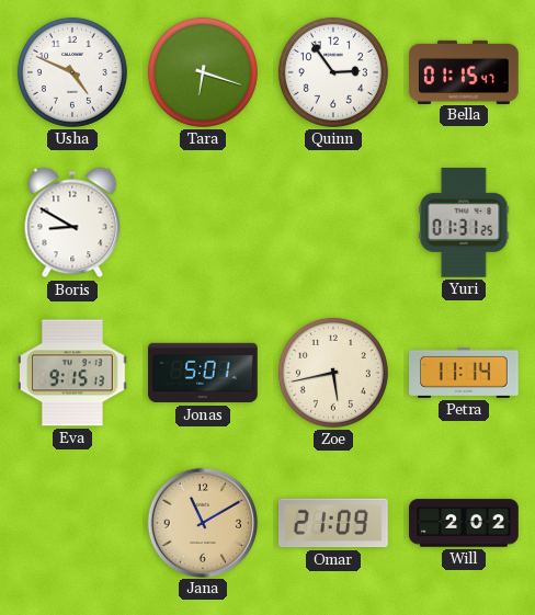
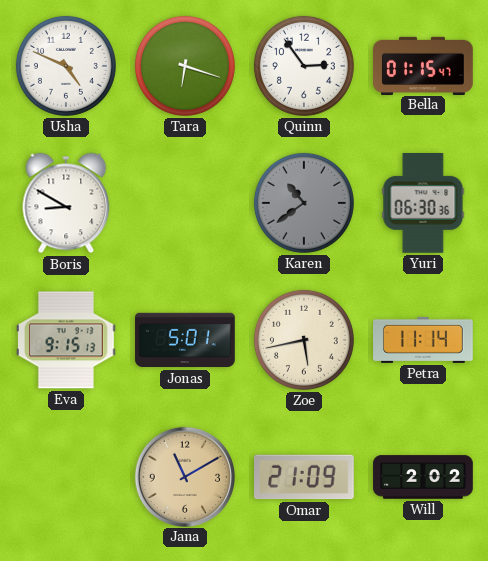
Karen: none -> 10:39 (304, 203)
Yuri: 01:31 -> 06:30 (423, 204)
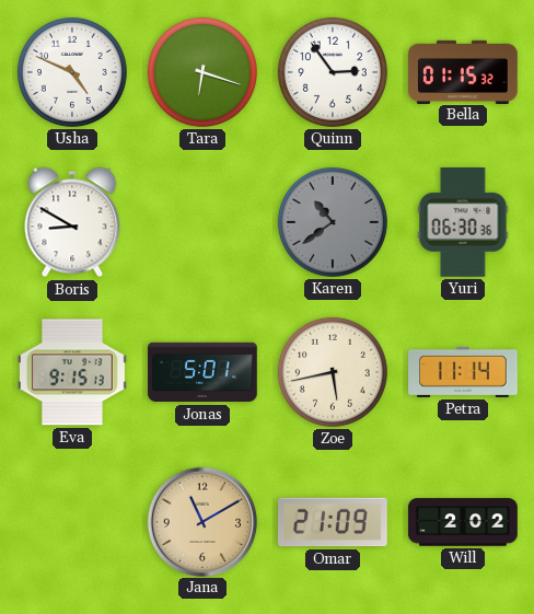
Bella: 01:15:47 -> 01:15:32 (463, 71)
